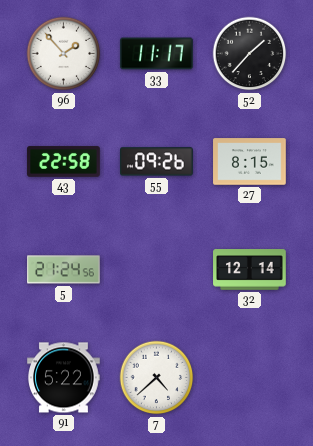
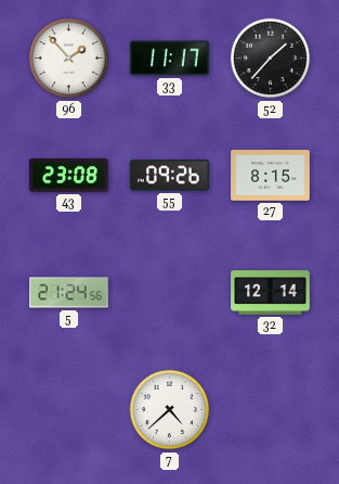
43: 22:58 -> 23:08 (69, 176)
91: 5:22 -> none (64, 378)
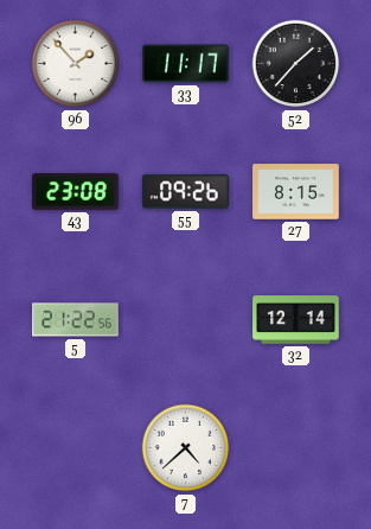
5: 21:24 -> 21:22 (76, 320)
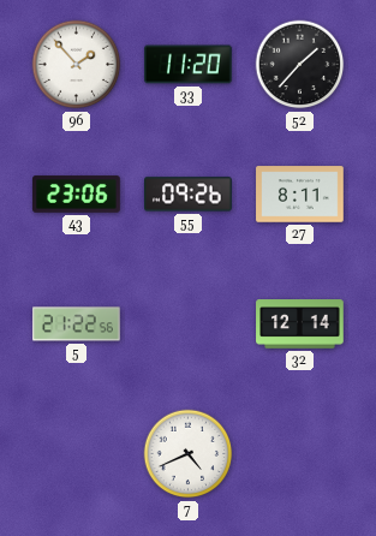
33: 11:17 -> 11:20 (189, 65)
43: 23:08 -> 23:06 (77, 195)
27: 8:15 -> 8:11 (300, 195)
7: 4:38 -> 4:41 (189, 454)
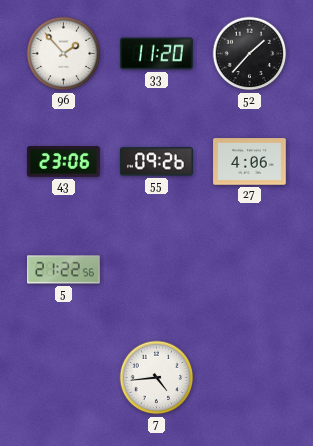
27: 8:11 -> 4:06 (250, 162)
32: 12:14 -> none (300, 324)
7: 4:41 -> 4:44 (157, 378)
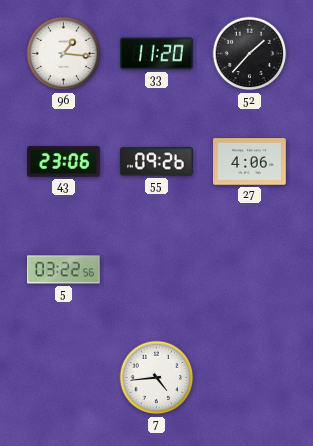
96: 1:53 -> 1:16 (64, 54)
5: 21:22 -> 03:22 (64, 270)
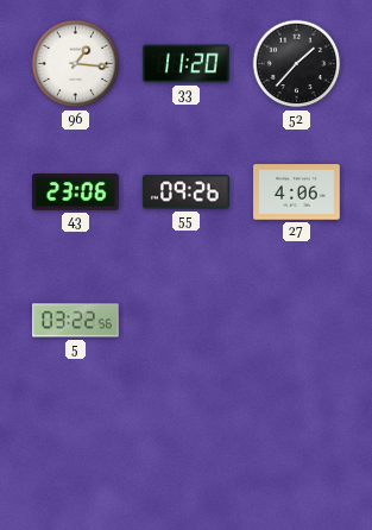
7: 4:44 -> none (157, 378)
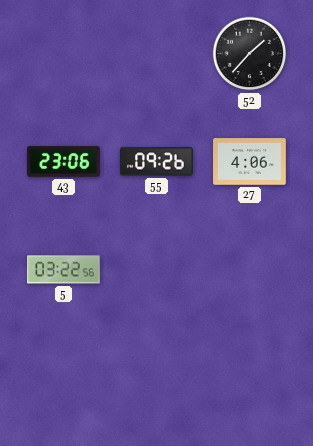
96: 1:16 -> none (76, 64)
33: 11:20 -> none (187, 64)
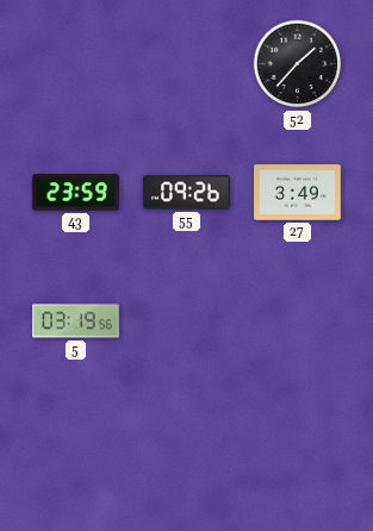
43: 23:06 -> 23:59 (76, 193)
27: 4:06 -> 3:49 (298, 193)
5: 03:22 -> 03:19 (76, 321)
